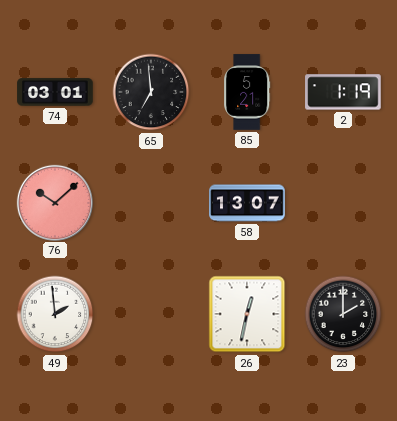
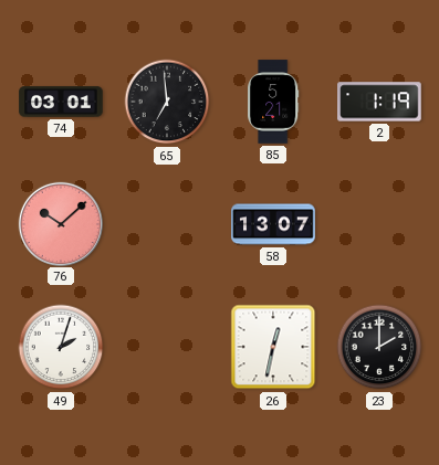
49: 1:59 -> 2:03 (61, 347)
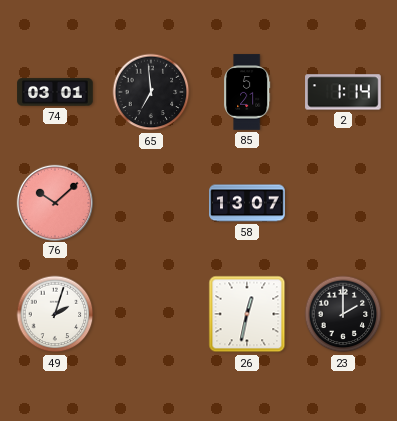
2: 1:19 -> 1:14 (343, 92)
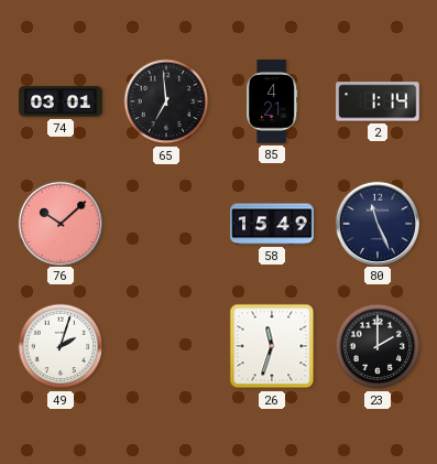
85: 5:21 -> 4:21 (272, 101)
58: 13:07 -> 15:49 (272, 224)
80: none -> 11:26 (376, 223)
26: 12:32 -> 11:33 (272, 346)
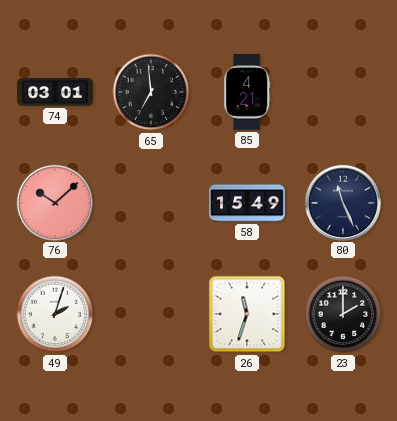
2: 1:14 -> none (378, 101)
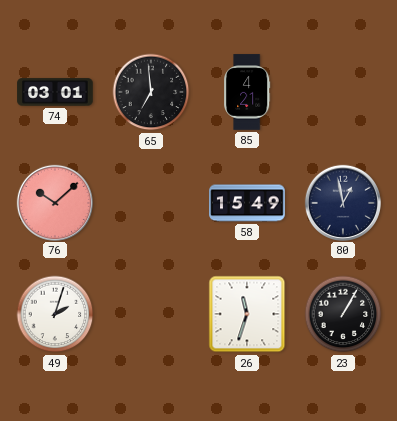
80: 11:26 -> 12:58 (342, 202)
23: 2:00 -> 1:05 (343, 314)
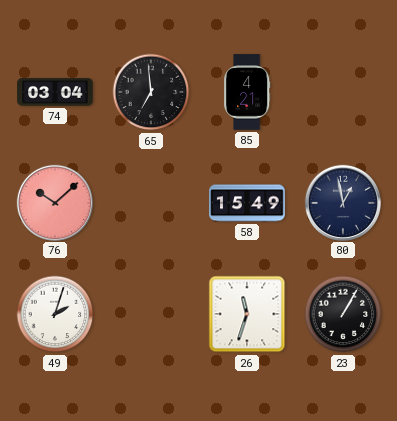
74: 03:01 -> 03:04 (55, 92)
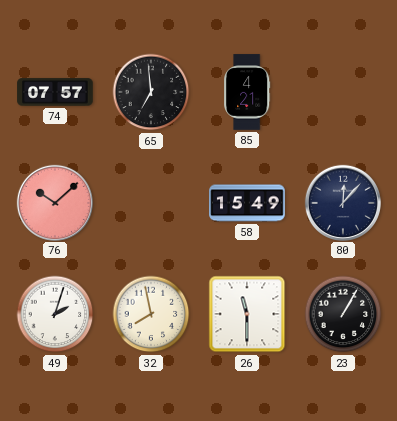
74: 03:04 -> 07:57 (55, 92)
80: 12:58 -> 12:07 (342, 202)
32: none -> 7:58 (151, 314)
26: 11:33 -> 11:30 (247, 314)
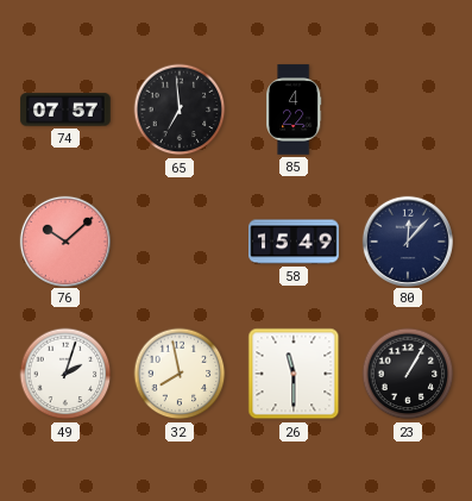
85: 4:21 -> 4:22 (294, 109)
